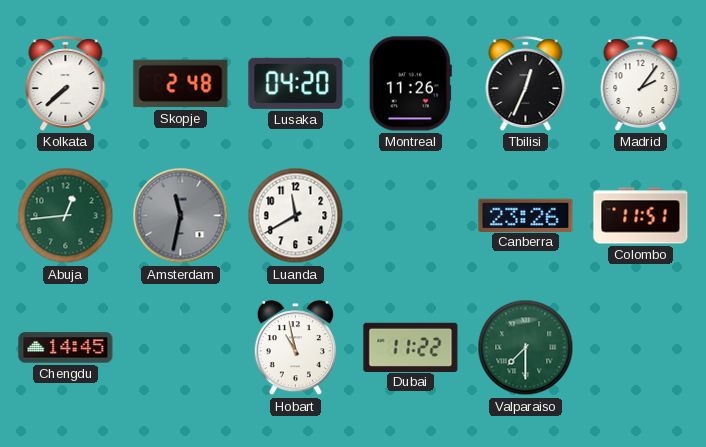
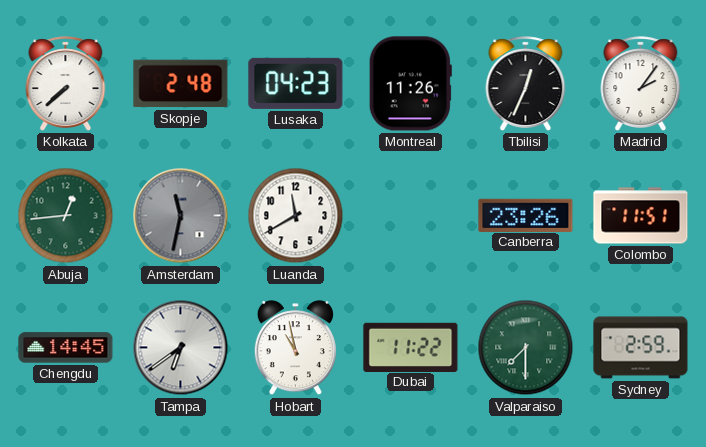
Lusaka: 04:20 -> 04:23 (296, 83)
Tampa: none -> 6:39 (181, 348)
Sydney: none -> 2:59 (641, 348)
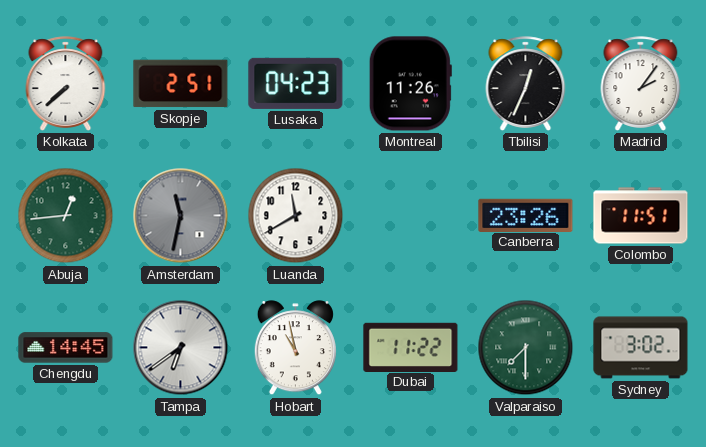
Skopje: 2:48 -> 2:51 (181, 84)
Sydney: 2:59 -> 3:02 (641, 348)
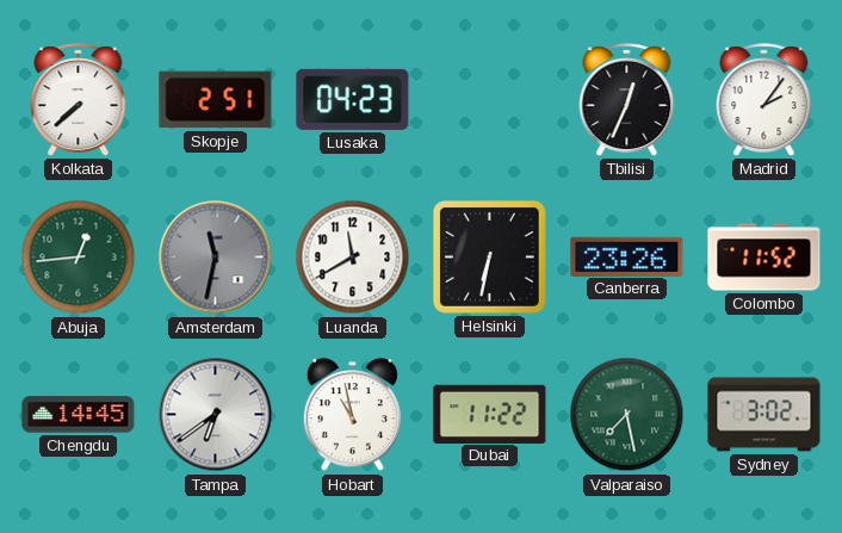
Montreal: 11:26 -> none (410, 84)
Helsinki: none -> 6:32 (489, 256)
Colombo: 11:51 -> 11:52 (764, 258)
Valparaiso: 7:30 -> 7:28 (627, 415)
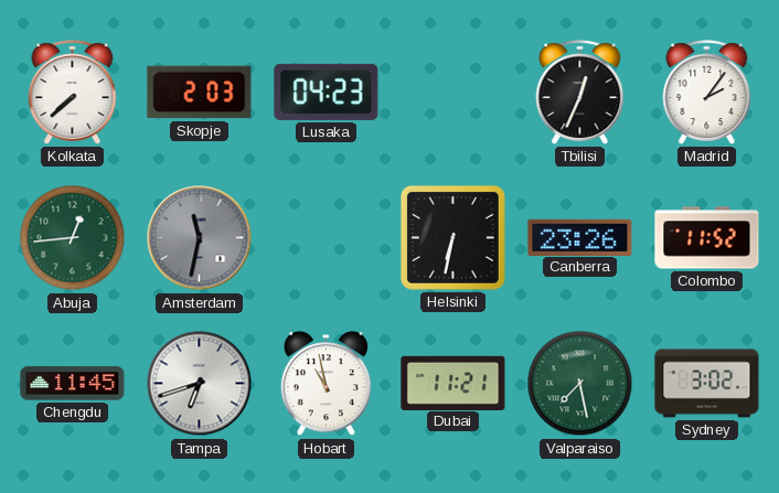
Skopje: 2:51 -> 2:03 (200, 93)
Luanda: 11:40 -> none (353, 258)
Chengdu: 14:45 -> 11:45 (73, 384)
Tampa: 6:39 -> 6:42 (200, 384)
Dubai: 11:22 -> 11:21 (453, 383)
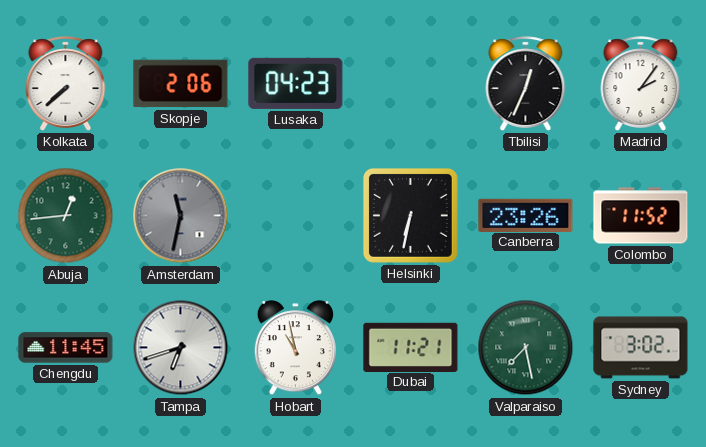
Skopje: 2:03 -> 2:06 (181, 84)
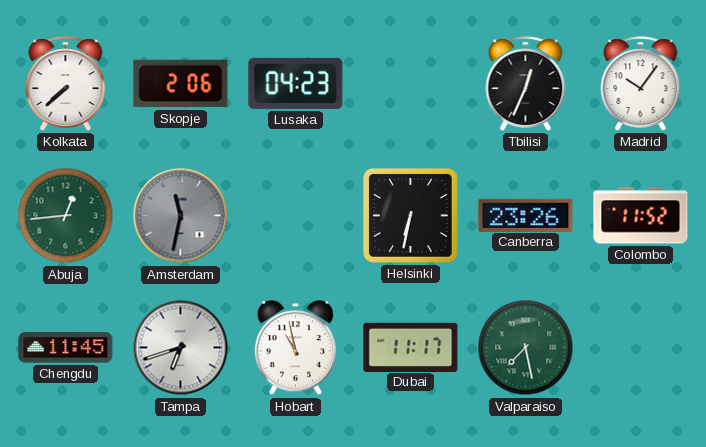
Madrid: 2:06 -> 10:06 (641, 84)
Dubai: 11:21 -> 11:17 (411, 347)
Sydney: 3:02 -> none (641, 348)
